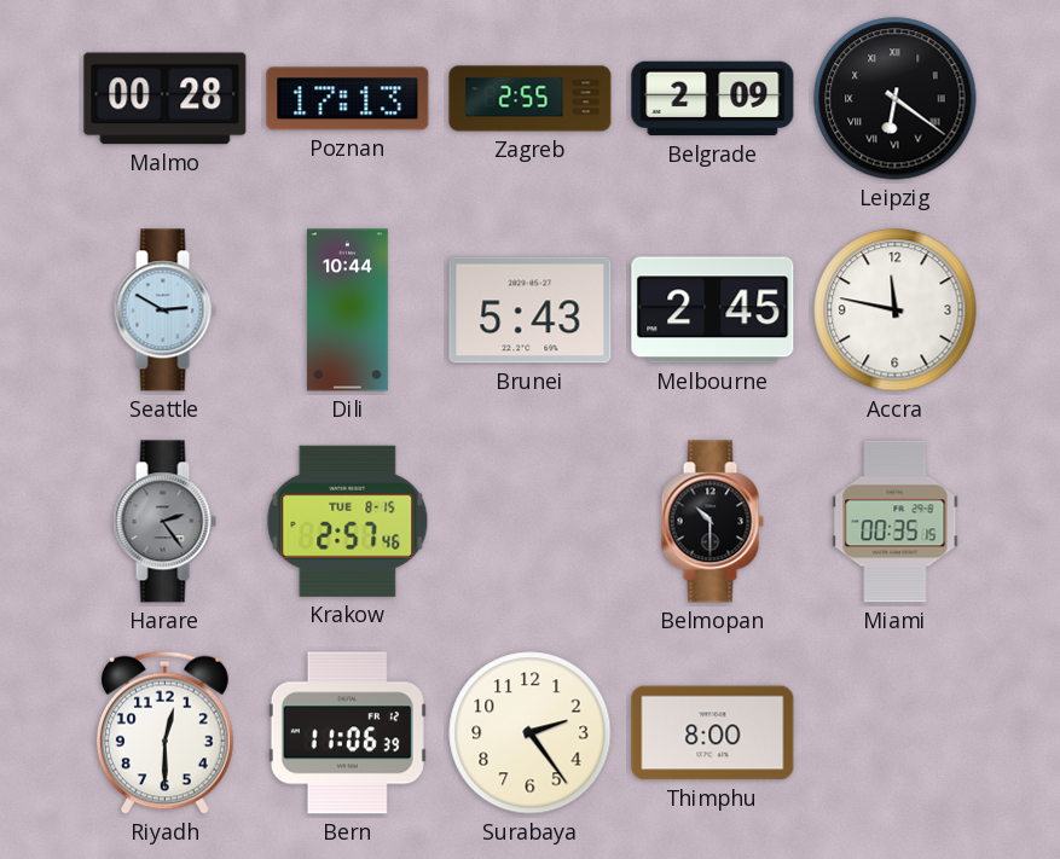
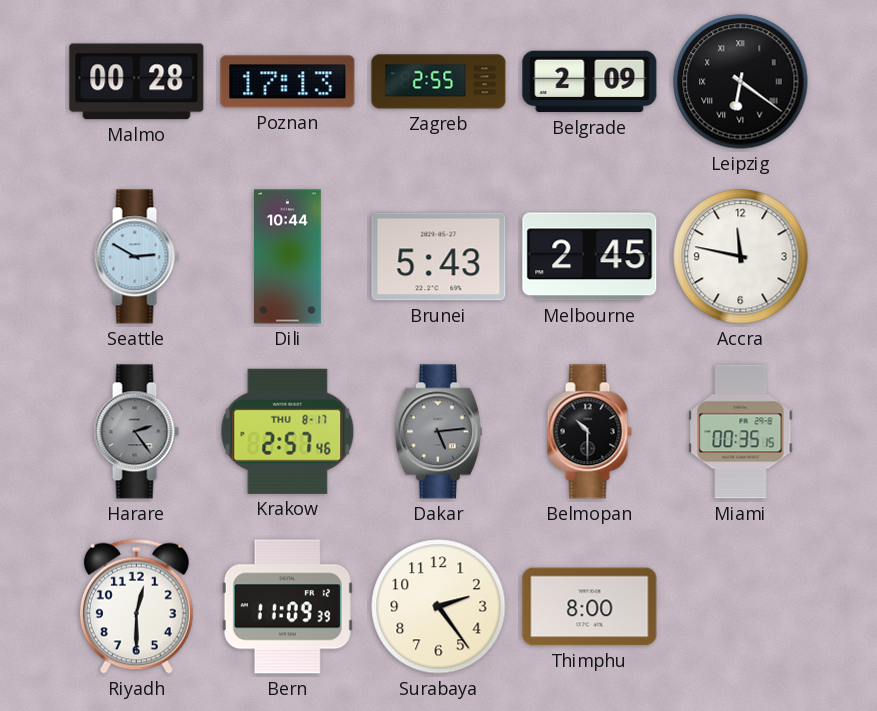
Krakow date: TUE 8-15 -> THU 8-17 (288, 431)
Dakar: none -> 5:14 (438, 432)
Bern: 11:06 -> 11:09 (287, 607)
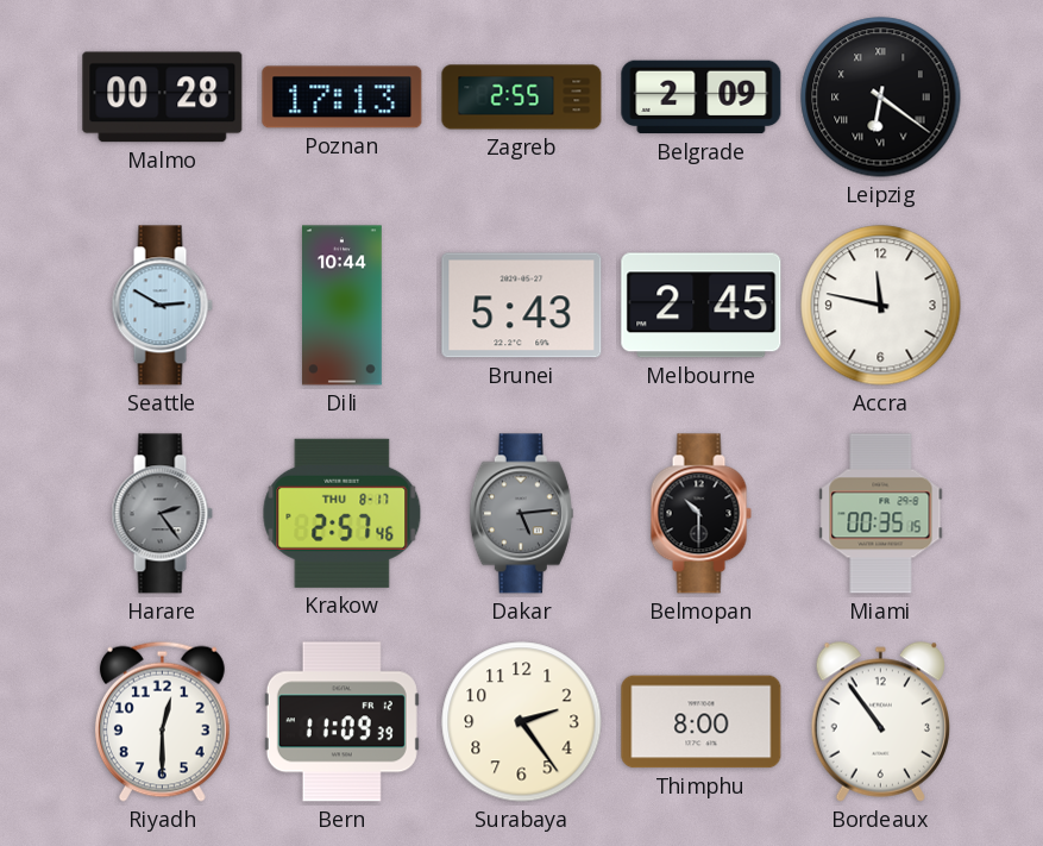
Bordeaux: none -> 10:54 (880, 721)
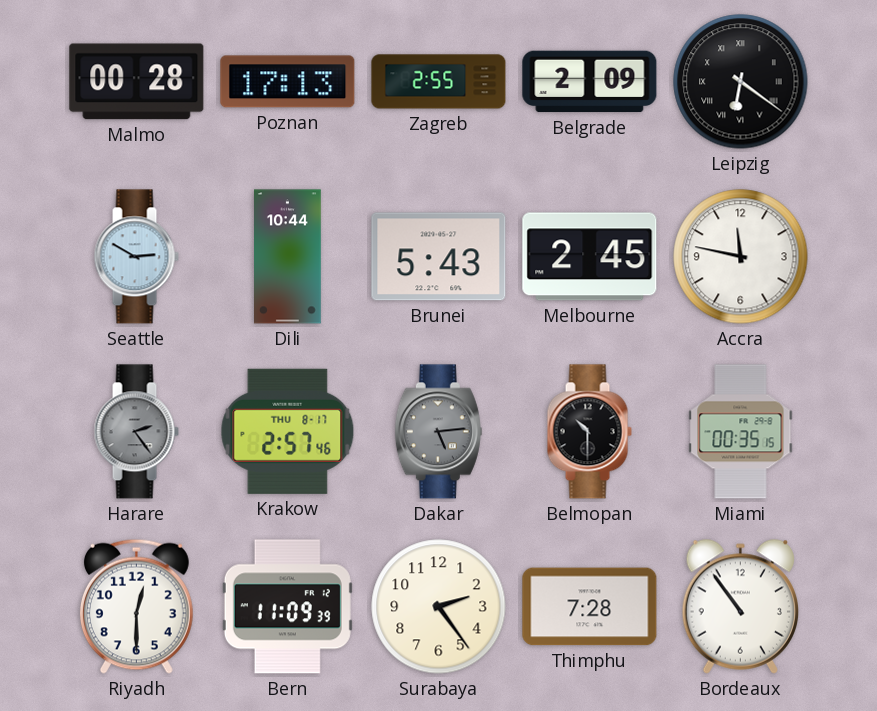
Thimphu: 8:00 -> 7:28 (590, 607)
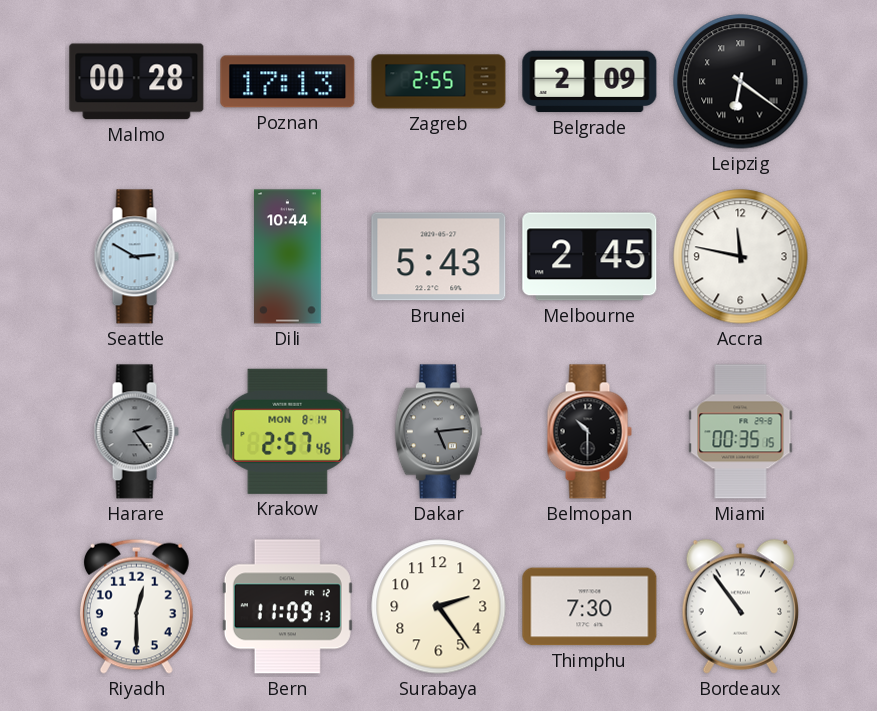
Krakow date: THU 8-17 -> MON 8-14 (288, 431)
Bern: 11:09:39 -> 11:09:13 (287, 607)
Thimphu: 7:28 -> 7:30 (590, 607)
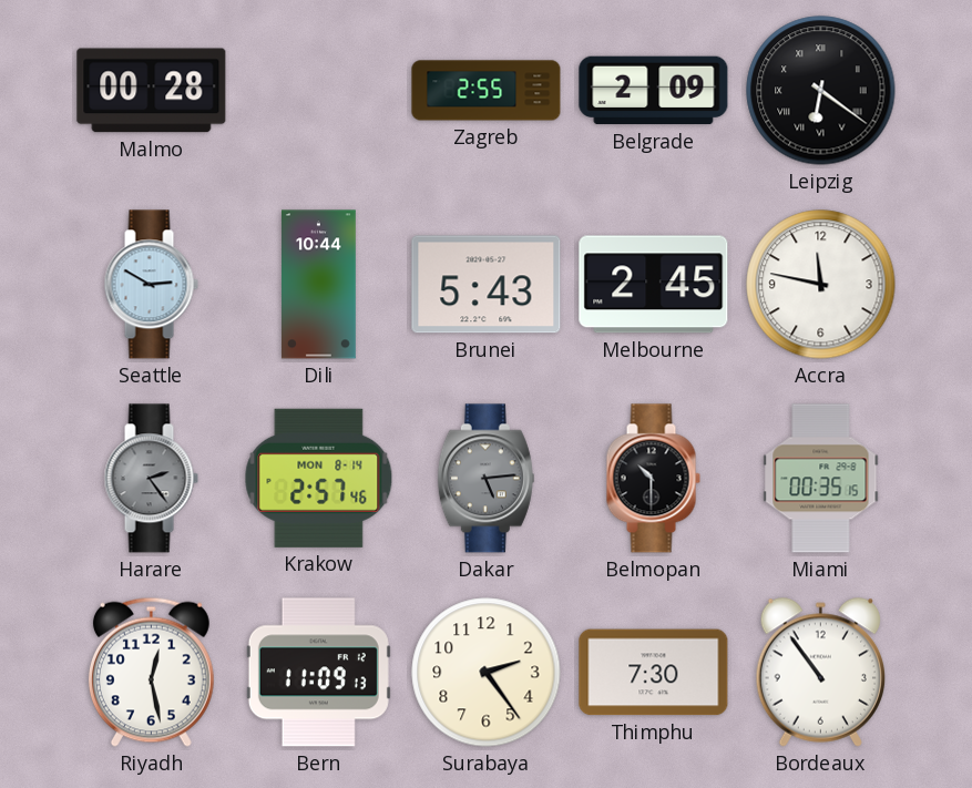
Poznan: 17:13 -> none (288, 82)
Riyadh: 12:30 -> 12:28 (151, 672)
